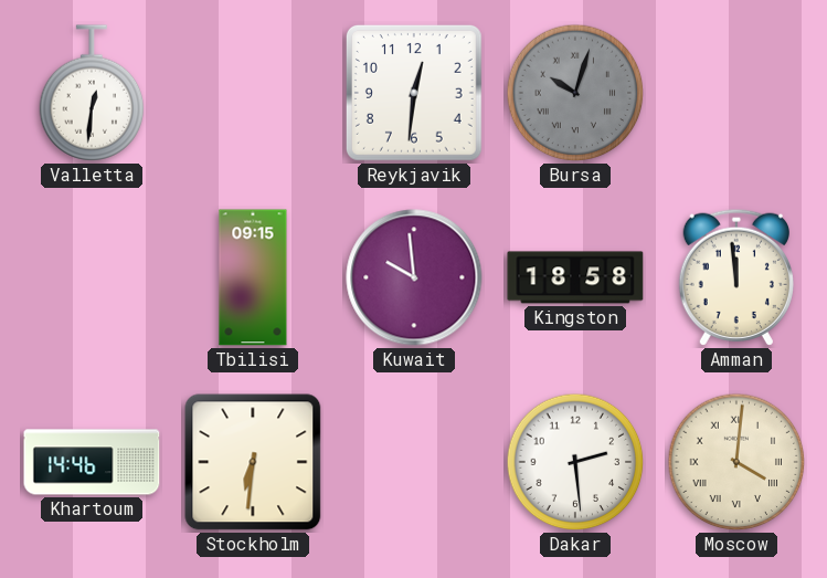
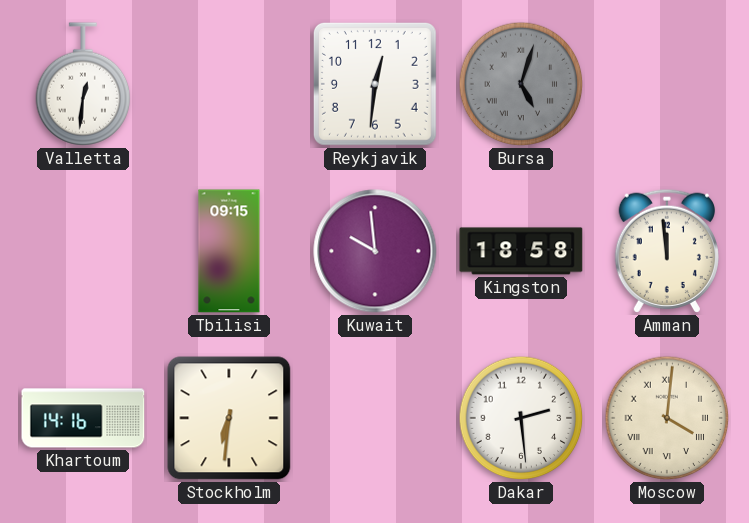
Bursa: 10:03 -> 5:03 (521, 84)
Khartoum: 14:46 -> 14:16 (83, 418)
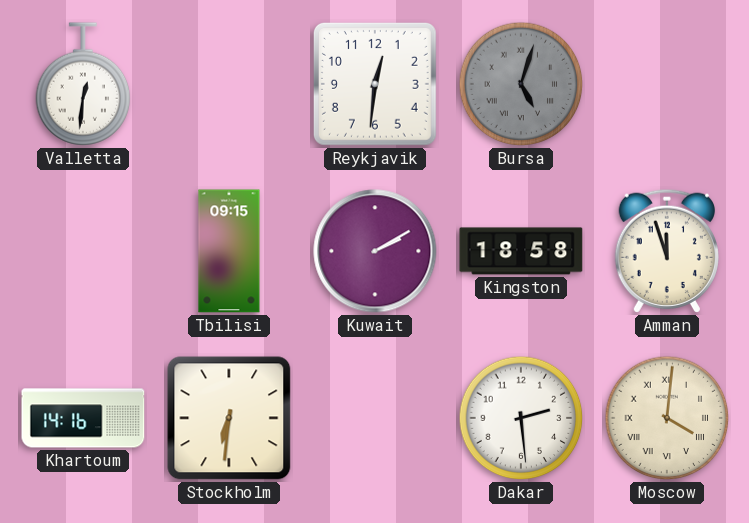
Kuwait: 9:59 -> 2:10 (375, 251)
Amman: 11:59 -> 11:57 (667, 251)
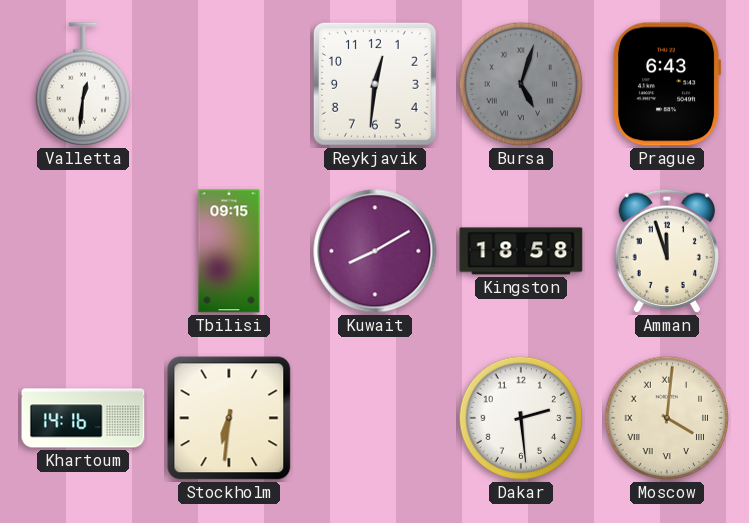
Prague: none -> 6:43 (668, 84)
Kuwait: 2:10 -> 8:10 (375, 251)
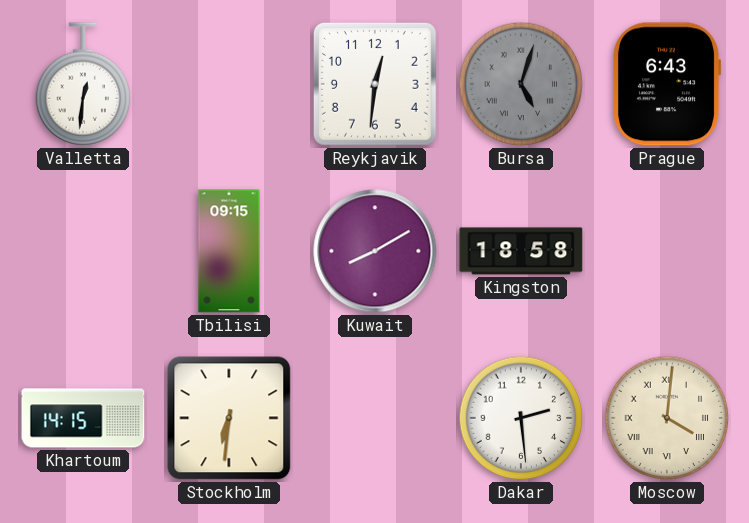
Amman: 11:57 -> none (667, 251)
Khartoum: 14:16 -> 14:15 (83, 418)
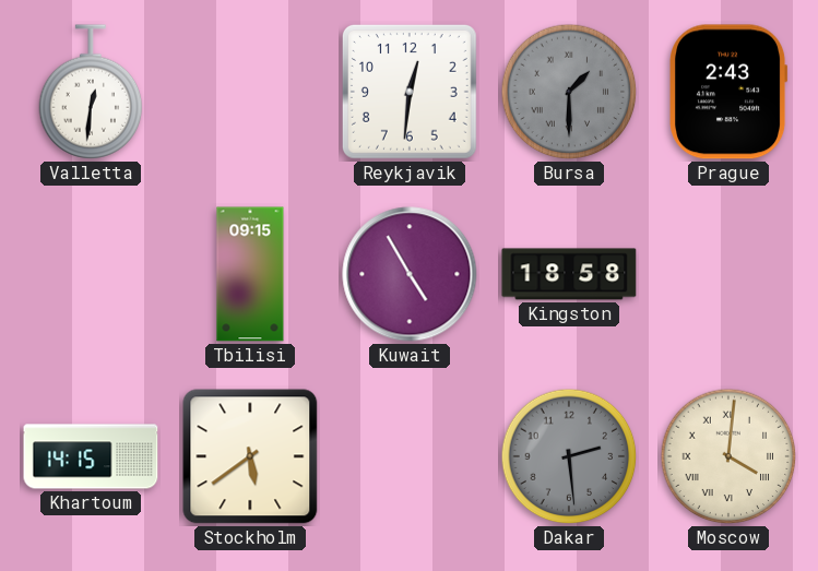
Bursa: 5:03 -> 1:30 (569, 92)
Prague: 6:43 -> 2:43 (730, 92)
Kuwait: 8:10 -> 4:55 (410, 274)
Stockholm: 6:31 -> 5:39 (250, 456)
Dakar dial: white -> grey (569, 456)
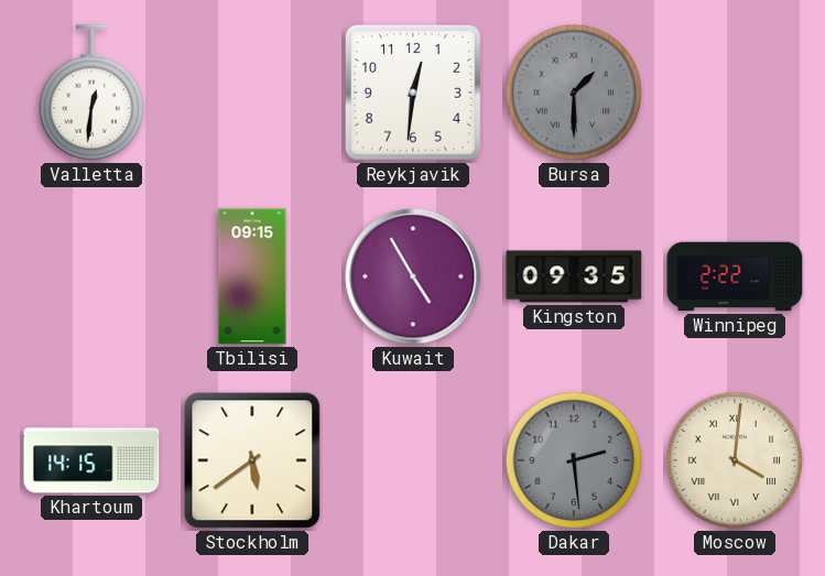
Prague: 2:43 -> none (730, 92)
Kingston: 18:58 -> 09:35 (574, 276)
Winnipeg: none -> 2:22 (735, 276)
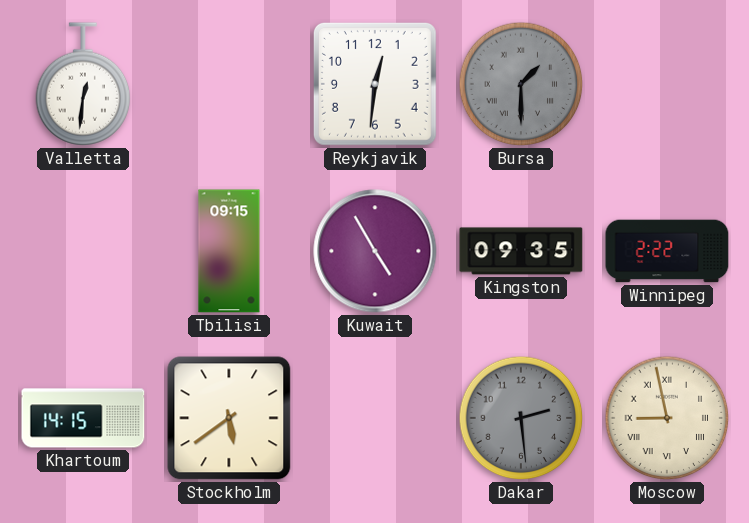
Moscow: 4:01 -> 8:58 (667, 418)
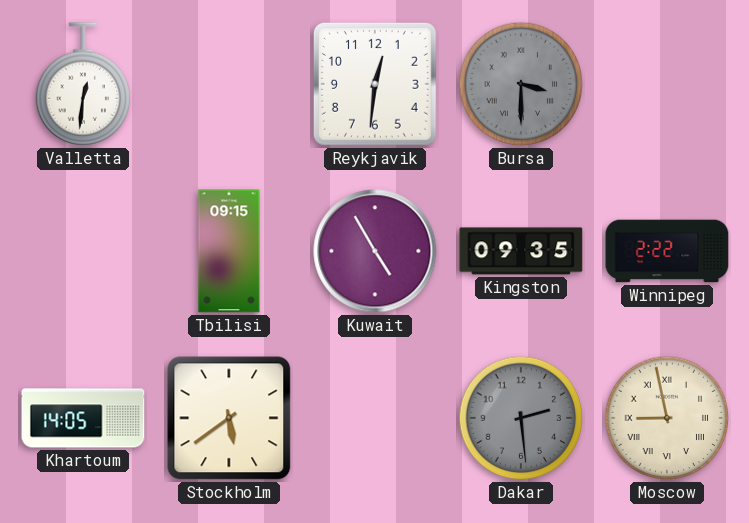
Bursa: 1:30 -> 3:30 (521, 84)
Khartoum: 14:15 -> 14:05 (83, 418)
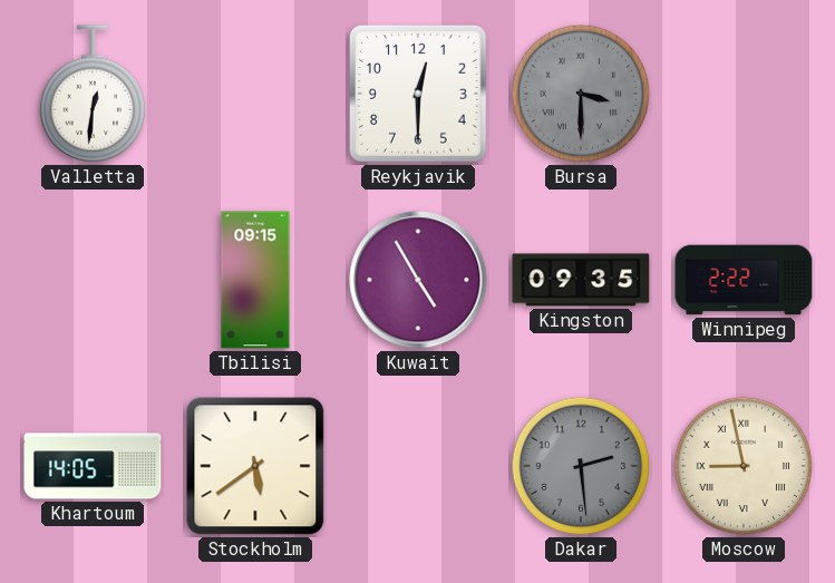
Reykjavik: 12:31 -> 12:30 (418, 94)
